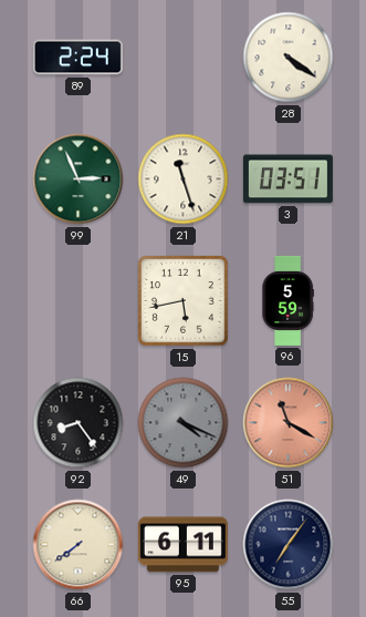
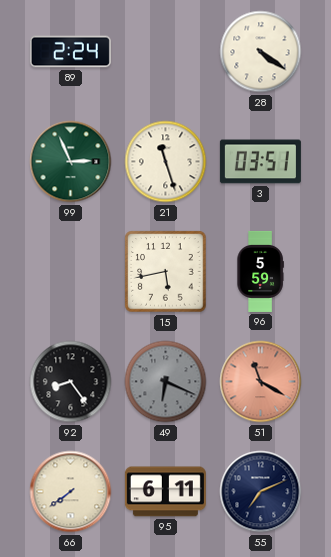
49: 4:19 -> 6:19 (166, 382)
55: 7:06 -> 7:11 (261, 492)
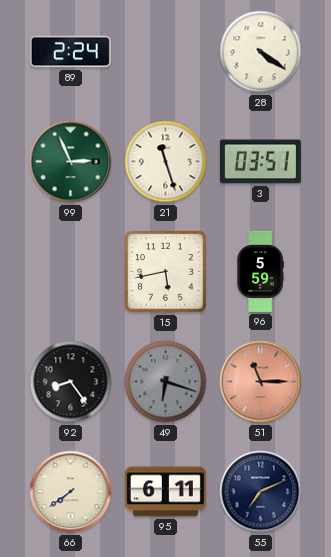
49: 6:19 -> 6:18 (166, 382)
51: 11:20 -> 11:15 (261, 382)
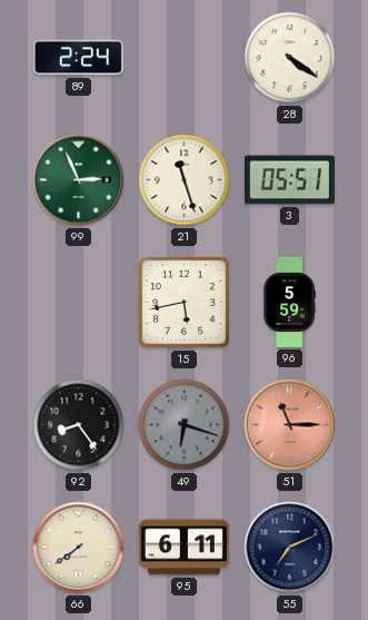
3: 03:51 -> 05:51 (289, 180)
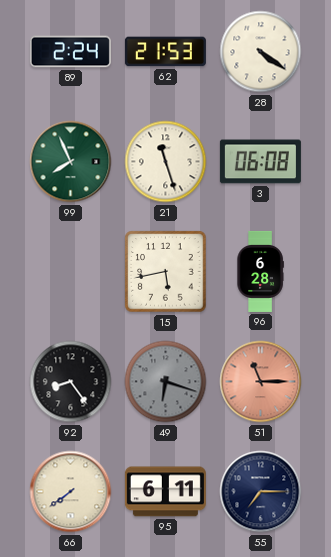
62: none -> 21:53 (165, 52)
99: 2:56 -> 7:56 (71, 162)
3: 05:51 -> 06:08 (260, 162)
96: 5:59 -> 6:28 (260, 271)
55: 7:11 -> 7:15 (261, 492)
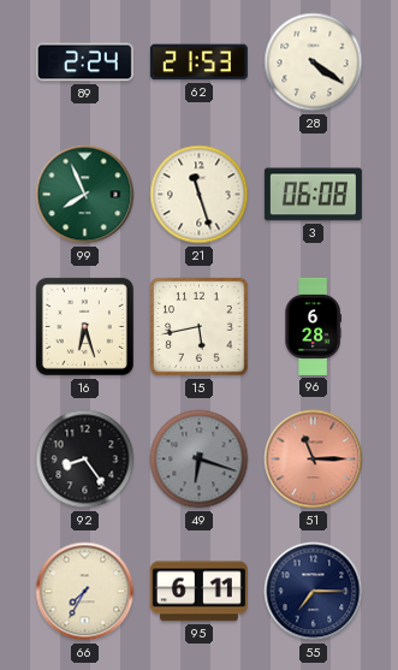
16: none -> 6:27 (84, 326)
66: 7:39 -> 7:35 (85, 592)
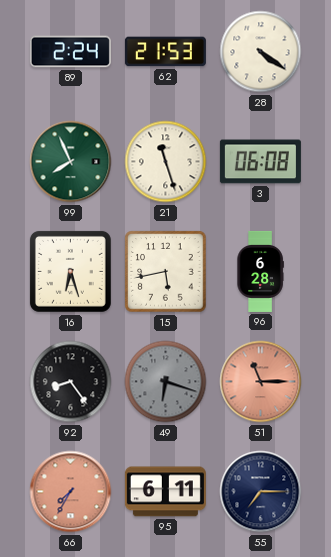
66 dial: cream -> salmon (71, 492)
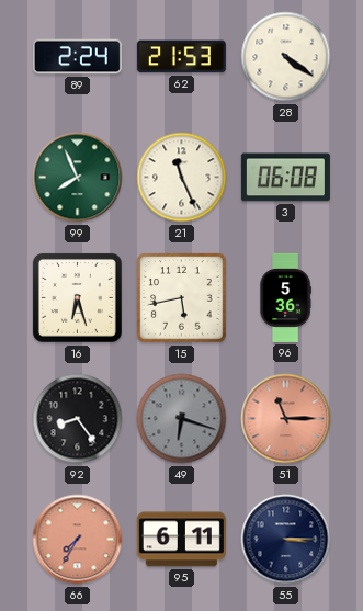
21: 11:27 -> 11:26 (182, 178)
96: 6:28 -> 5:36 (285, 297)
55: 7:15 -> 3:15 (286, 540)
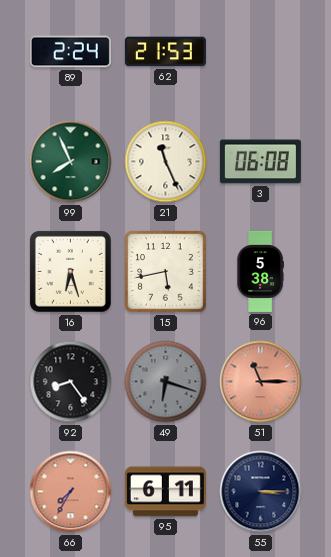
28: 4:21 -> none (286, 57)
96: 5:36 -> 5:38 (260, 271)
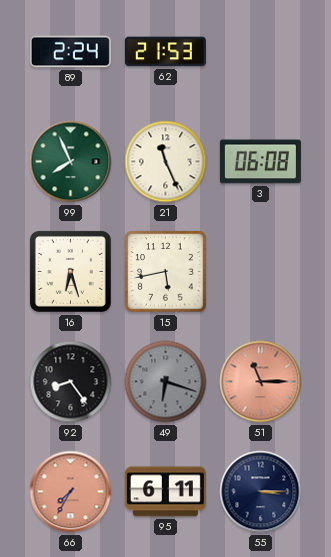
96: 5:38 -> none (260, 271)
